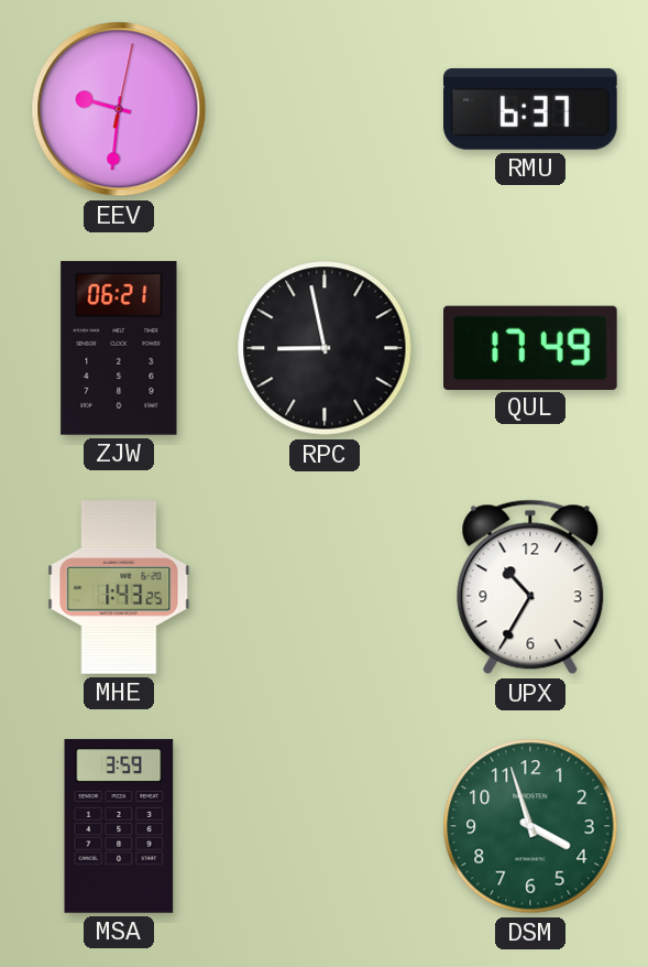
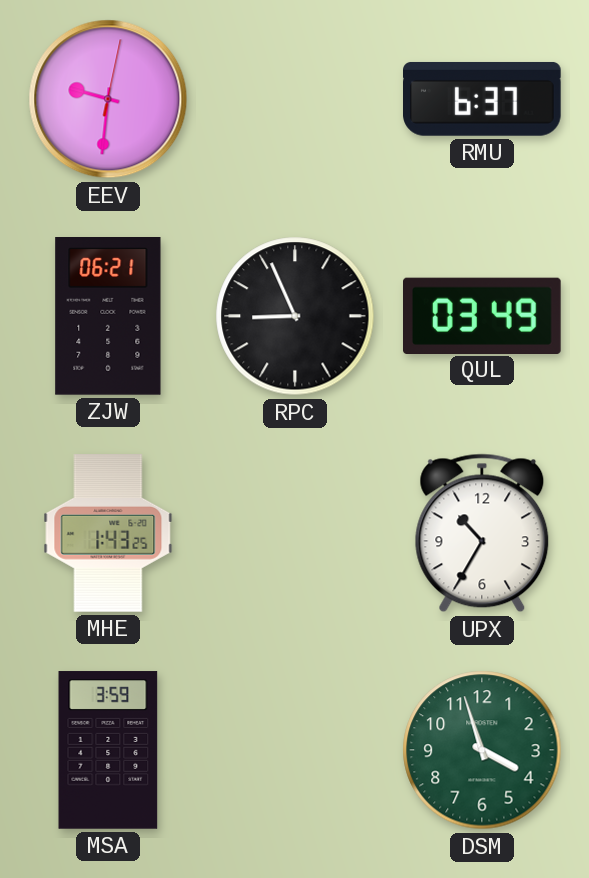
RPC: 8:58 -> 8:56 (295, 316)
QUL: 17:49 -> 03:49 (483, 315)
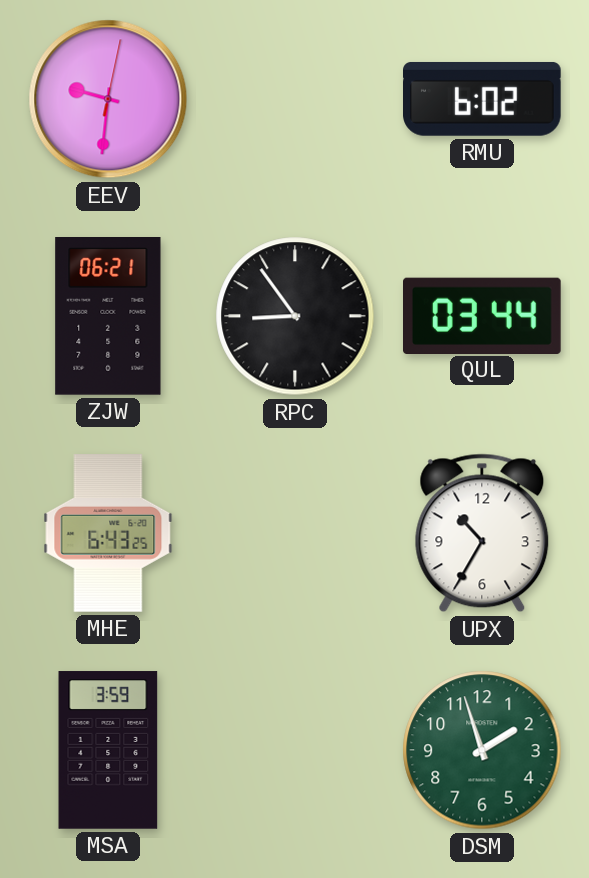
RMU: 6:37 -> 6:02 (483, 99)
RPC: 8:56 -> 8:54 (295, 316)
QUL: 03:49 -> 03:44 (483, 315)
MHE: 1:43 -> 6:43 (108, 533)
DSM: 3:57 -> 1:57 (482, 750)
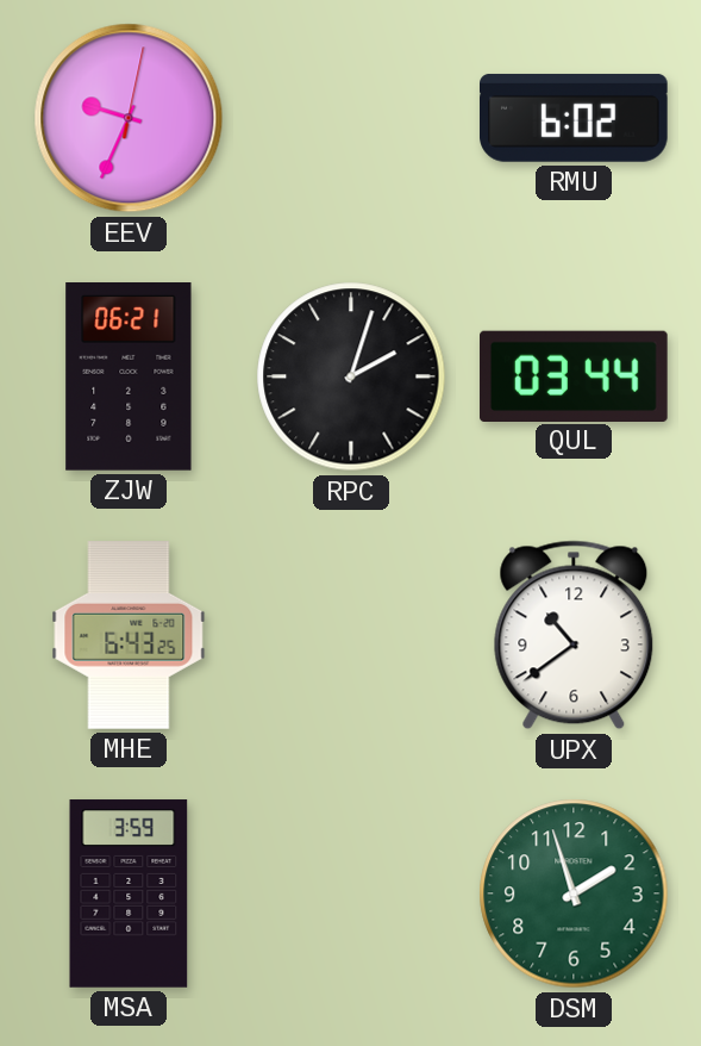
EEV: 9:31 -> 9:34 (129, 118)
RPC: 8:54 -> 2:03 (351, 376)
UPX: 10:35 -> 10:39 (574, 635)
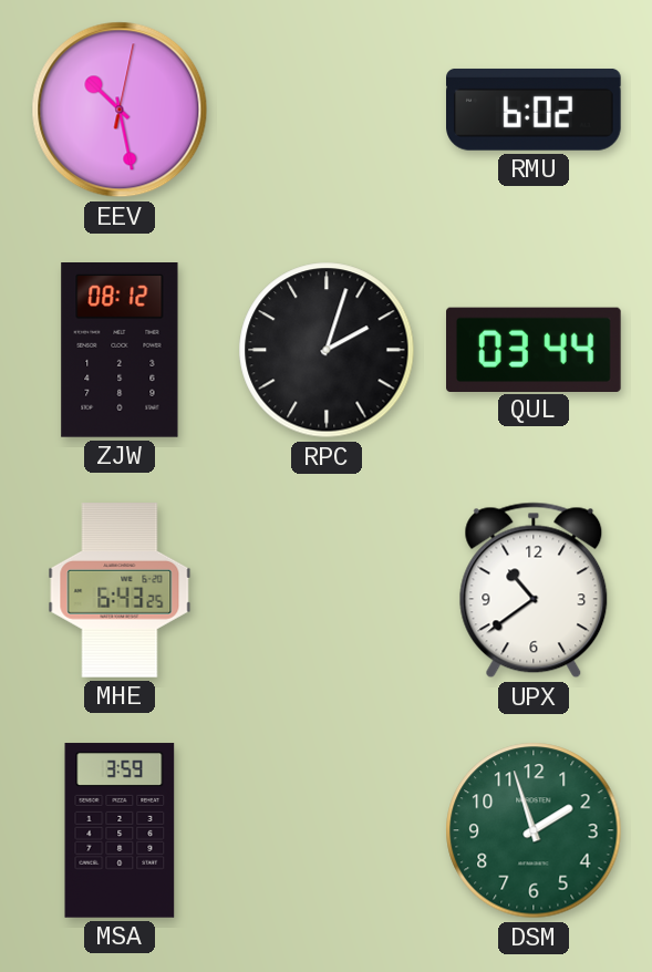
EEV: 9:34 -> 10:28 (120, 110)
ZJW: 06:21 -> 08:12 (120, 351)
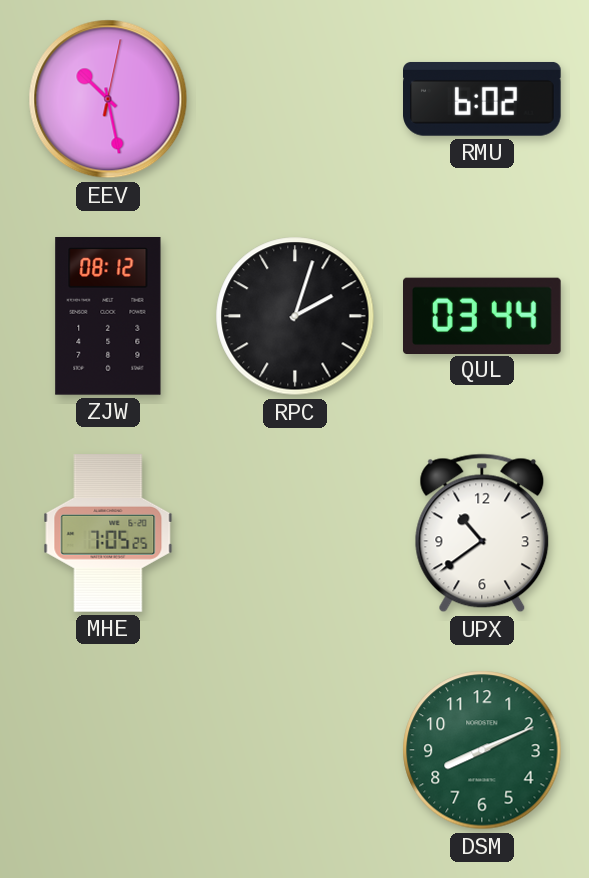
MHE: 6:43 -> 7:05 (108, 533)
MSA: 3:59 -> none (120, 830)
DSM: 1:57 -> 8:11 (482, 750)
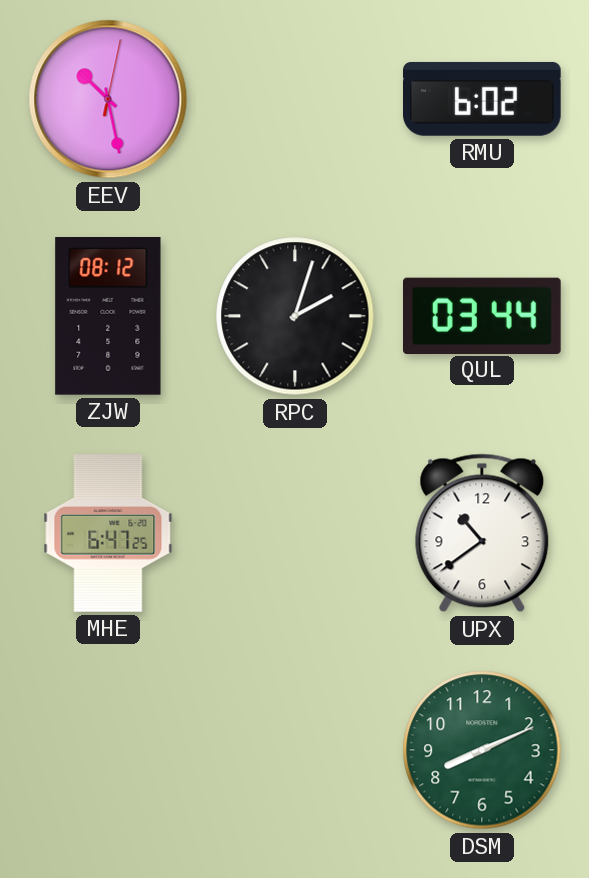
MHE: 7:05 -> 6:47 (108, 533)
